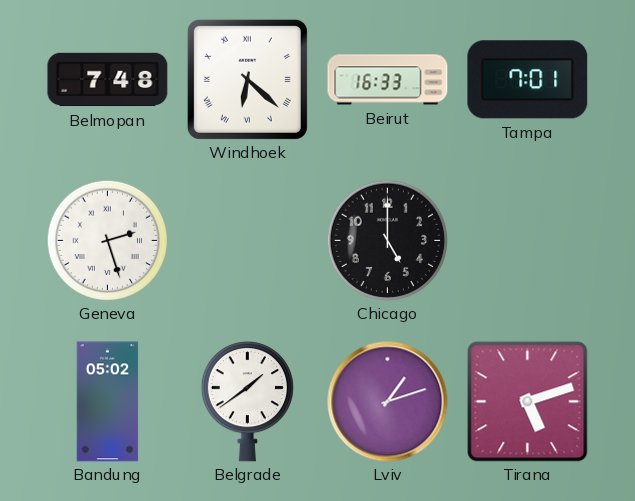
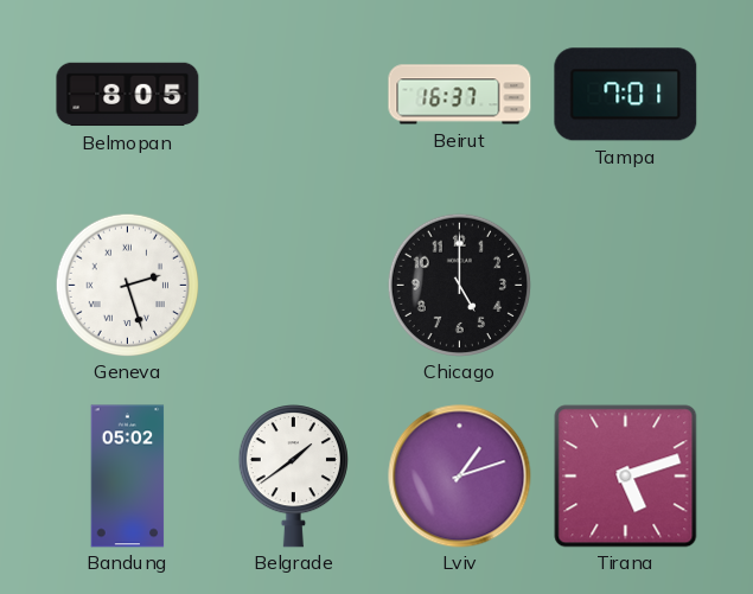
Belmopan: 7:48 -> 8:05 (128, 95)
Windhoek: 6:22 -> none (247, 79)
Beirut: 16:33 -> 16:37 (460, 95)
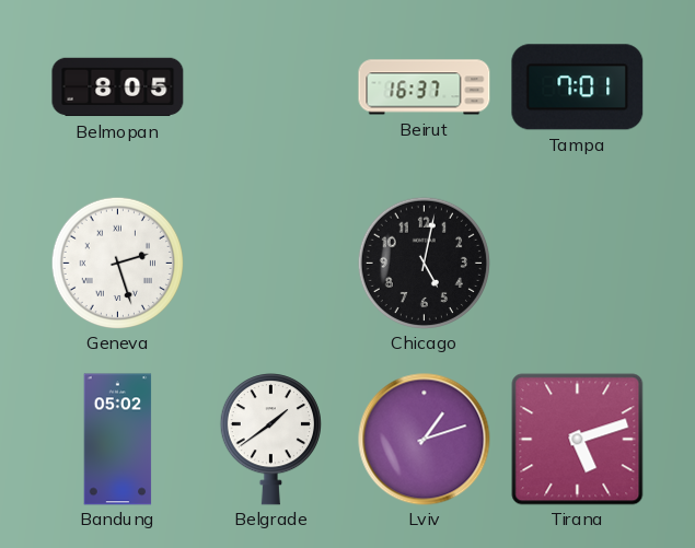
Chicago: 5:00 -> 5:02 (424, 263)
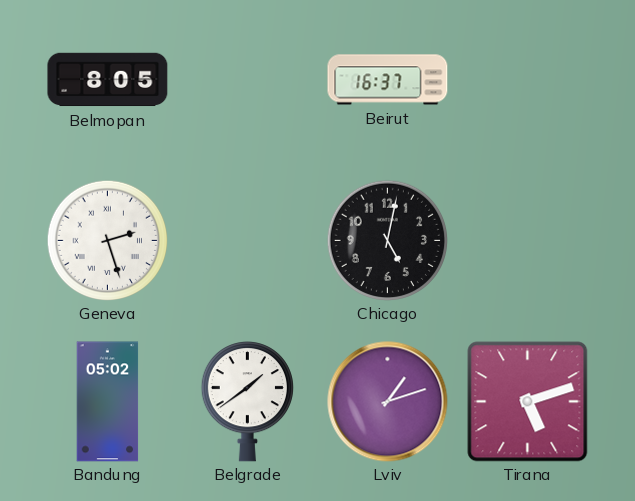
Tampa: 7:01 -> none (578, 88)
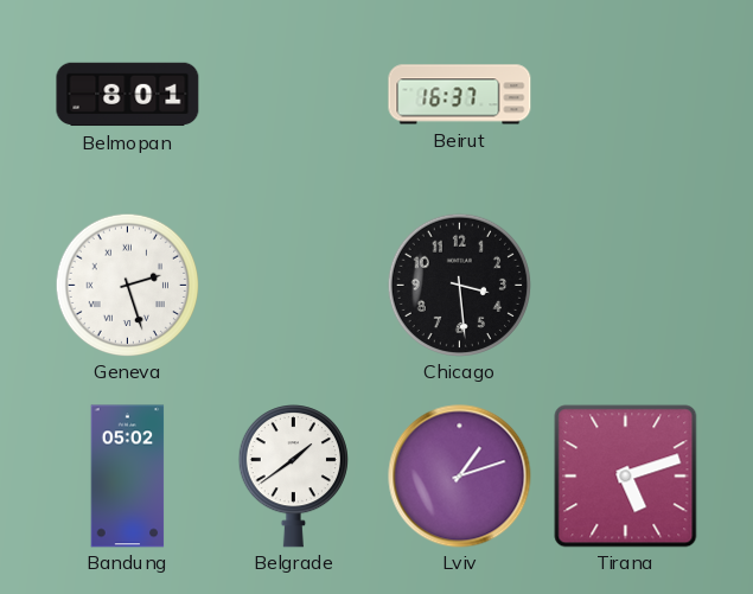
Belmopan: 8:05 -> 8:01 (128, 95)
Chicago: 5:02 -> 3:29 (459, 285)
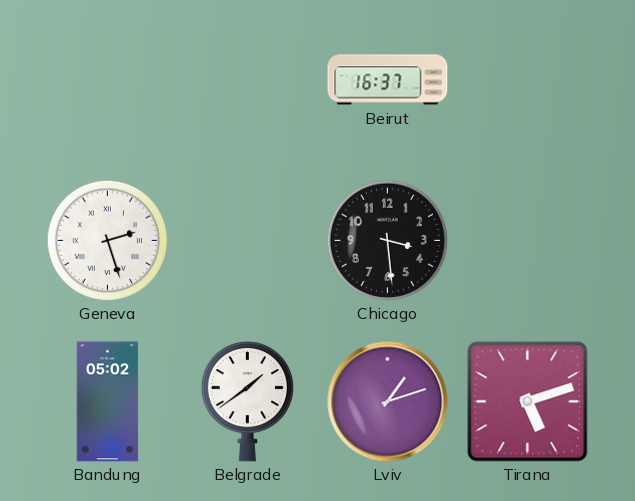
Belmopan: 8:01 -> none (128, 95)
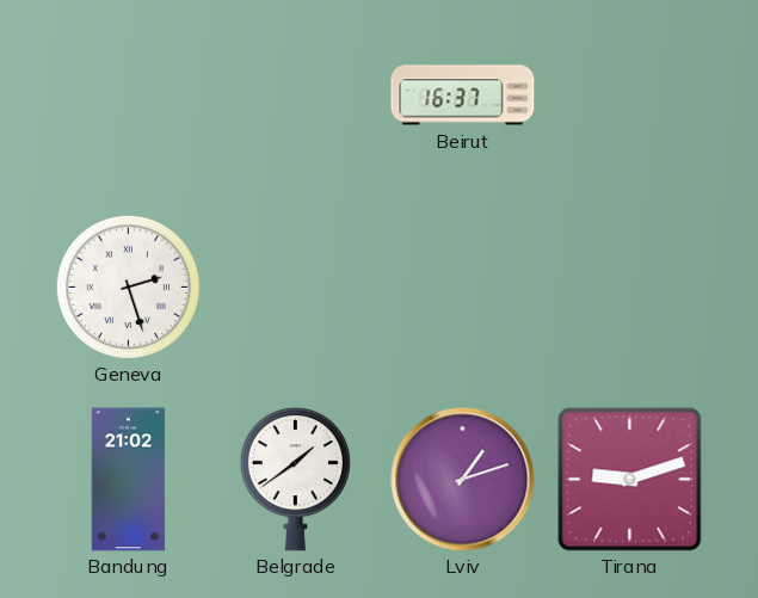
Chicago: 3:29 -> none (387, 240)
Bandung: 05:02 -> 21:02 (129, 480)
Tirana: 5:12 -> 9:12 (630, 480)
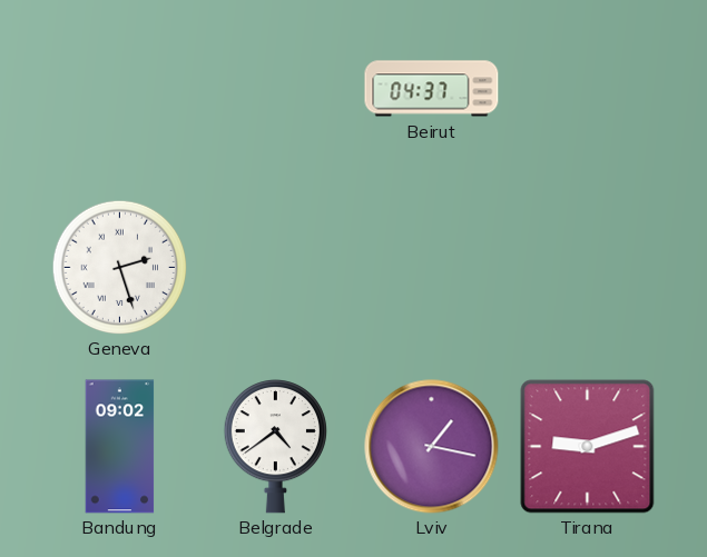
Beirut: 16:37 -> 04:37 (432, 89)
Bandung: 21:02 -> 09:02 (120, 447)
Belgrade: 1:39 -> 4:39 (275, 447)
Lviv: 1:12 -> 1:17 (432, 447)
